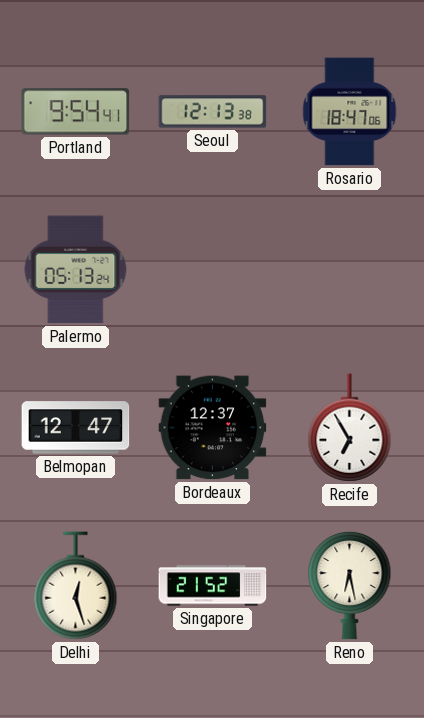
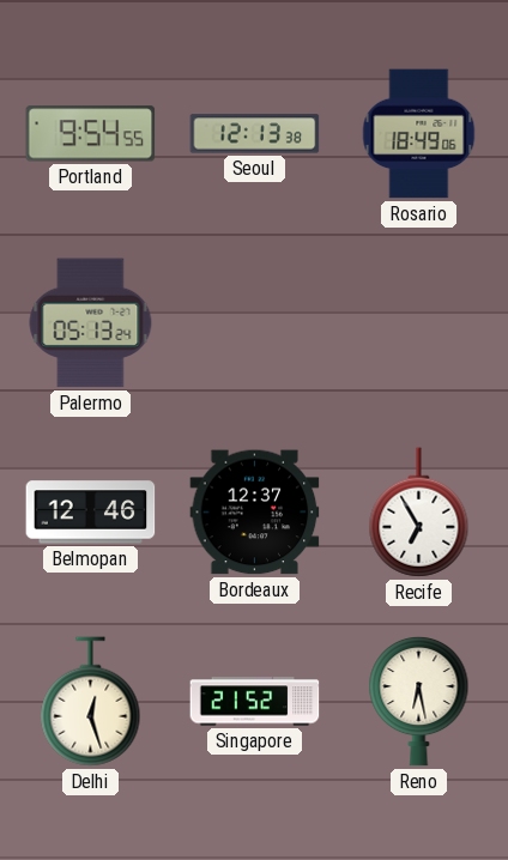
Portland: 9:54:41 -> 9:54:55 (91, 134)
Rosario: 18:47 -> 18:49 (419, 134)
Belmopan: 12:47 -> 12:46 (91, 513)
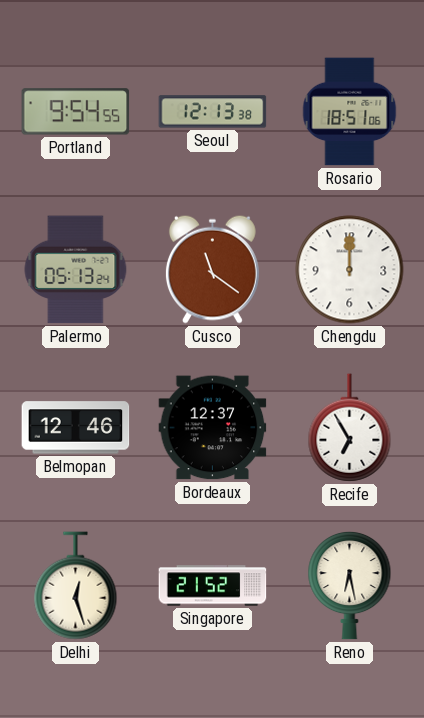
Rosario: 18:49 -> 18:51 (350, 112)
Cusco: none -> 11:21 (212, 269)
Chengdu: none -> 12:00 (350, 270)
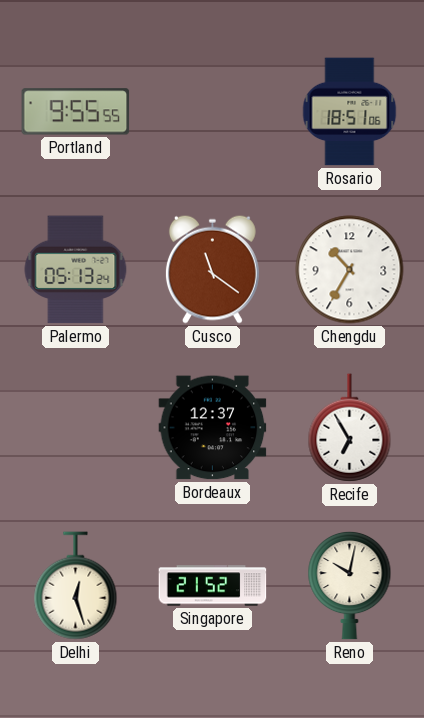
Portland: 9:54 -> 9:55 (76, 112)
Seoul: 12:13 -> none (213, 112)
Chengdu: 12:00 -> 10:35 (350, 270)
Belmopan: 12:46 -> none (76, 428)
Reno: 6:28 -> 10:02 (350, 585)
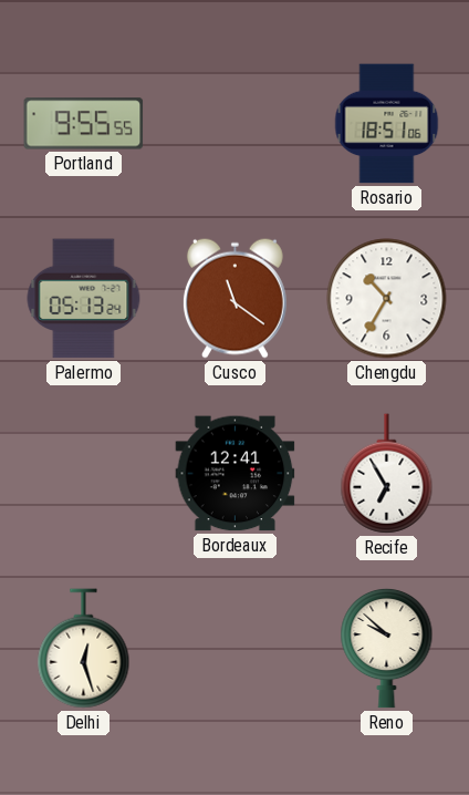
Bordeaux: 12:37 -> 12:41 (236, 474)
Singapore: 21:52 -> none (213, 586)
Reno: 10:02 -> 9:52 (387, 648)
